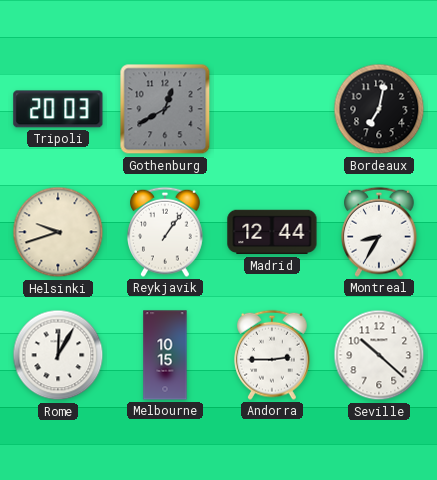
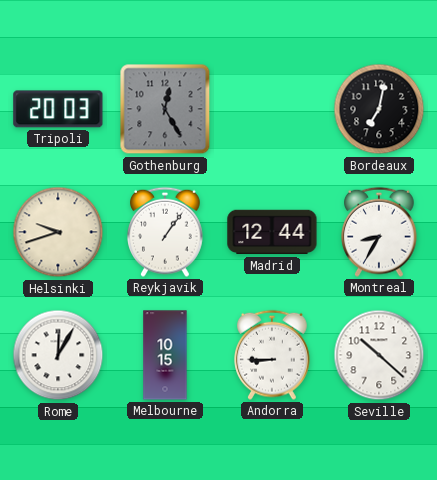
Gothenburg: 12:40 -> 12:25 (165, 109)
Andorra: 2:45 -> 8:45 (273, 355)
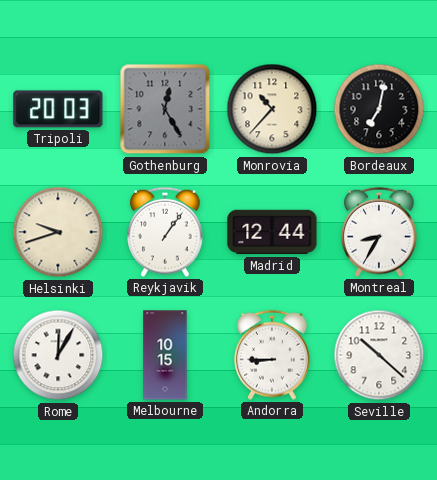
Monrovia: none -> 10:37 (272, 109)
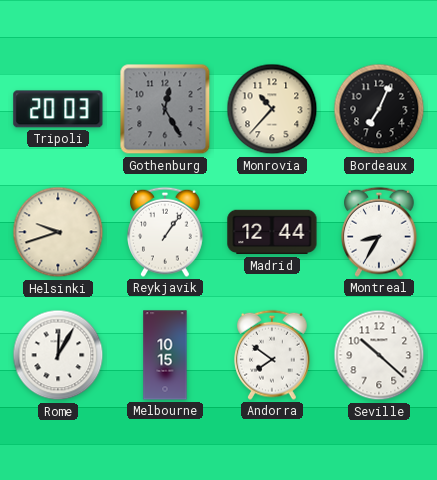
Bordeaux: 7:02 -> 7:04 (379, 109)
Andorra: 8:45 -> 7:51 (273, 355)
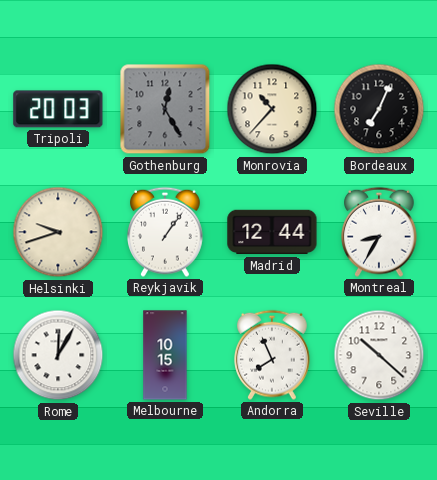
Andorra: 7:51 -> 7:56 (273, 355)
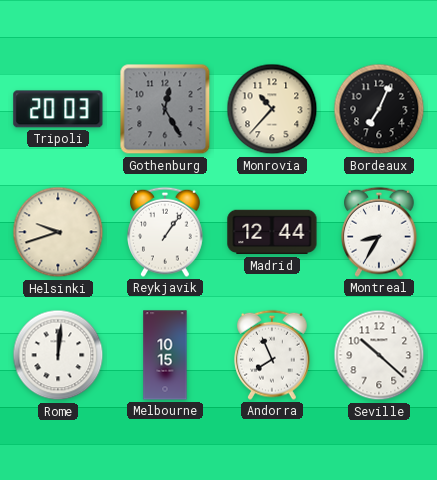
Rome: 12:05 -> 12:01 (58, 355)
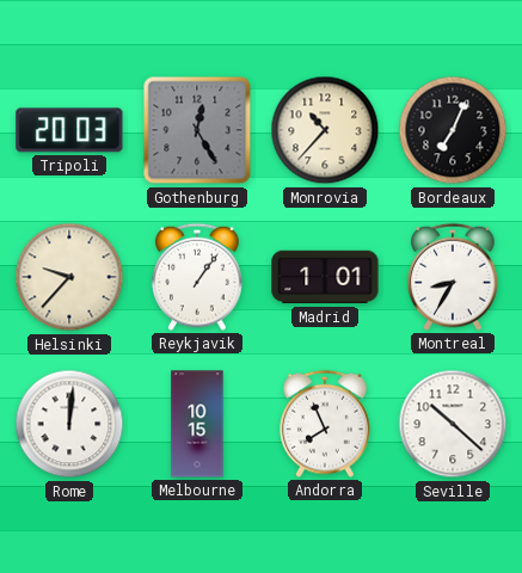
Helsinki: 9:42 -> 9:37 (69, 277)
Madrid: 12:44 -> 1:01 (325, 277)
